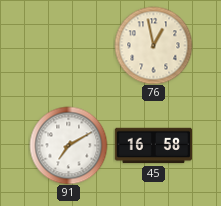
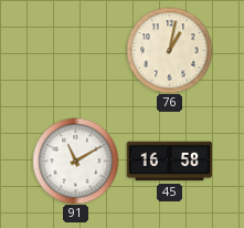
76: 12:58 -> 1:02 (169, 50)
91: 7:10 -> 11:10 (75, 160)
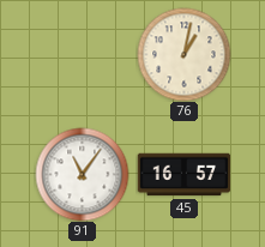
91: 11:10 -> 11:06 (82, 174)
45: 16:58 -> 16:57 (183, 175)
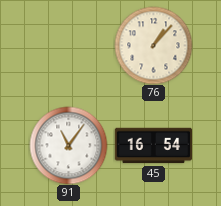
76: 1:02 -> 1:07 (153, 45)
45: 16:57 -> 16:54 (153, 146)
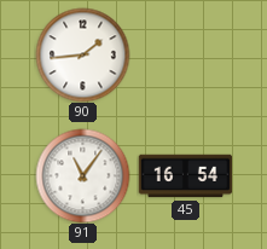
90: none -> 1:44 (82, 54)
76: 1:07 -> none (153, 45)
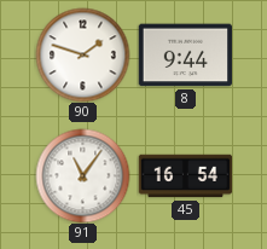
90: 1:44 -> 1:48 (82, 54)
8: none -> 9:44 (185, 56)
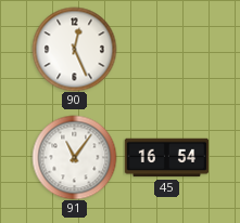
90: 1:48 -> 12:26 (74, 49)
8: 9:44 -> none (185, 56)
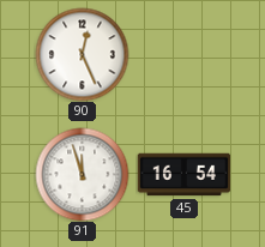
91: 11:06 -> 11:57 (82, 174)
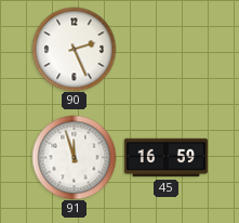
90: 12:26 -> 2:26 (74, 49)
45: 16:54 -> 16:59 (165, 158)
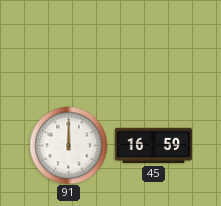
90: 2:26 -> none (74, 49)
91: 11:57 -> 12:00 (68, 145)
